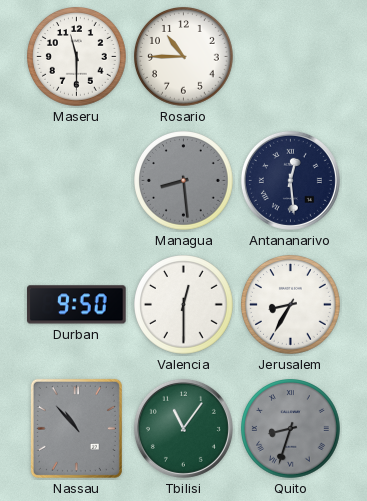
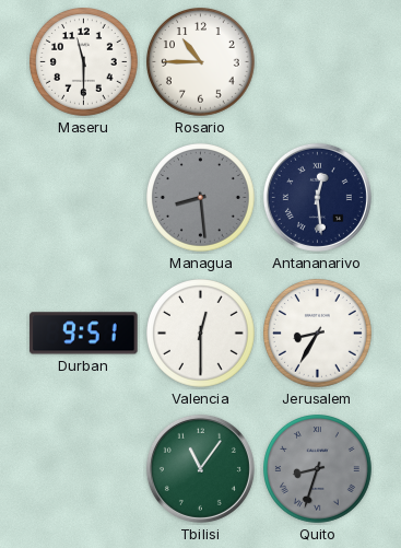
Durban: 9:50 -> 9:51 (84, 334)
Nassau: 10:53 -> none (76, 428)
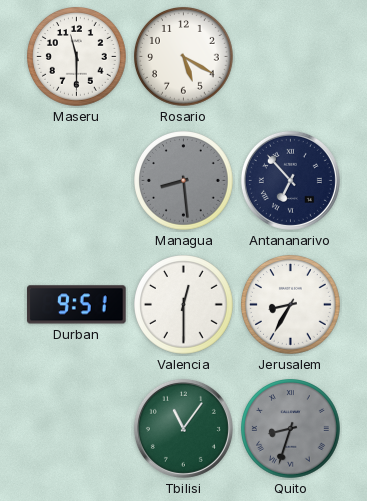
Rosario: 10:45 -> 5:20 (184, 57)
Antananarivo: 12:29 -> 6:53 (290, 180)
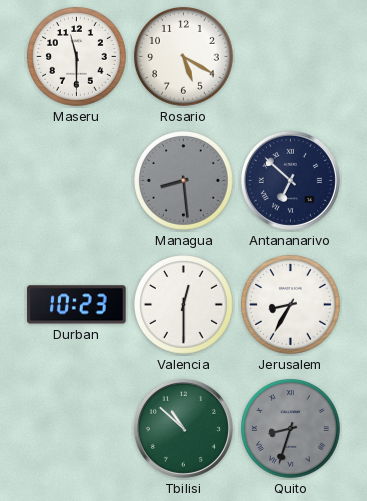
Antananarivo: 6:53 -> 6:52 (290, 180)
Durban: 9:51 -> 10:23 (77, 305)
Tbilisi: 11:06 -> 10:52 (183, 428)
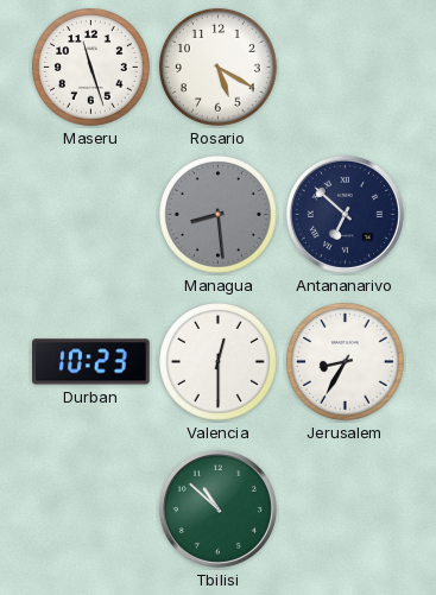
Maseru: 11:30 -> 11:27 (91, 68)
Quito: 8:33 -> none (291, 429)
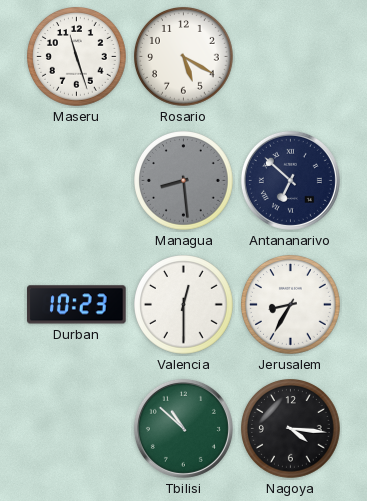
Nagoya: none -> 4:16 (291, 429)
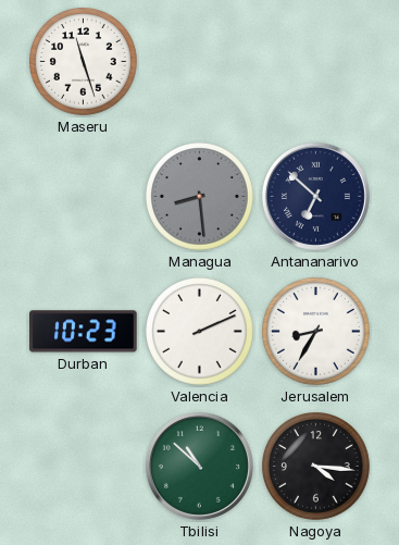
Rosario: 5:20 -> none (184, 57)
Valencia: 12:30 -> 2:11 (200, 332)
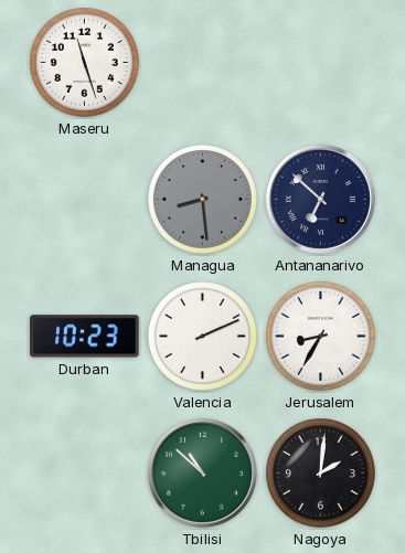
Nagoya: 4:16 -> 2:01 (321, 474)
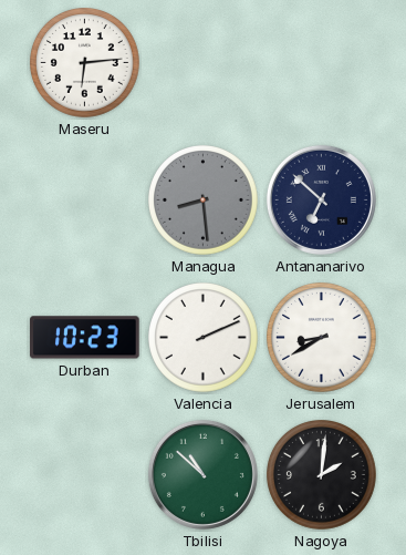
Maseru: 11:27 -> 6:14 (85, 63)
Jerusalem: 8:35 -> 8:40 (322, 338)
